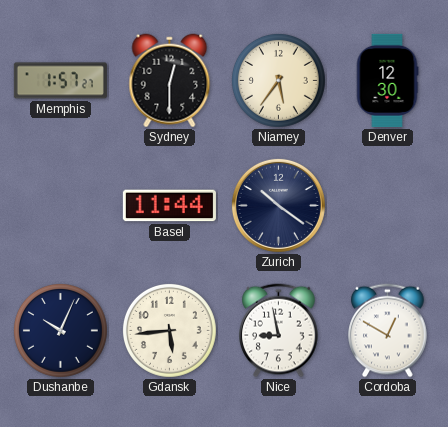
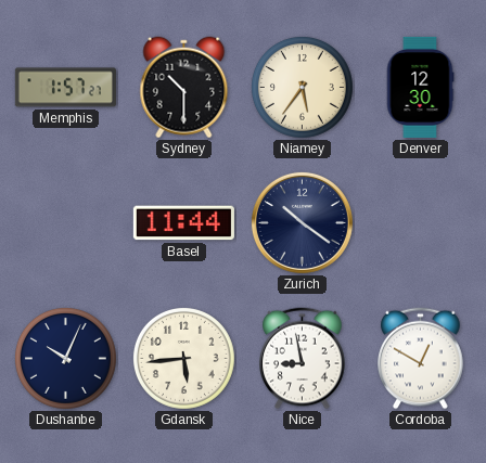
Sydney: 12:30 -> 10:30 (184, 88)
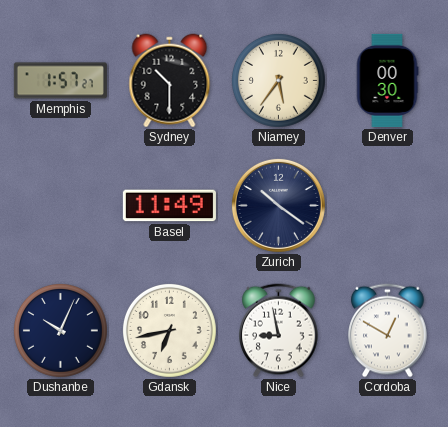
Denver: 12:30 -> 00:30 (387, 80)
Basel: 11:44 -> 11:49 (169, 206)
Gdansk: 5:44 -> 6:43 (169, 330)
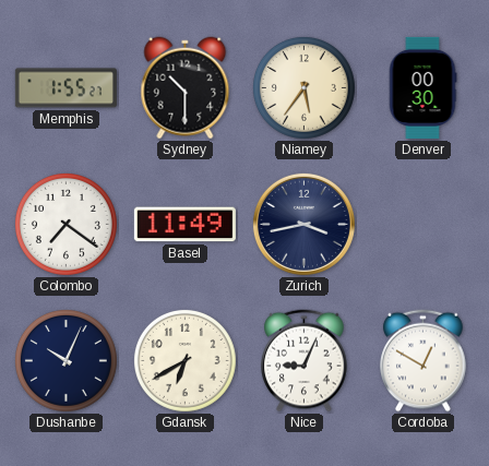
Memphis: 1:57 -> 1:55 (65, 88)
Colombo: none -> 7:21 (65, 224)
Zurich: 10:21 -> 3:43 (303, 224)
Gdansk: 6:43 -> 6:40 (184, 360)
Nice: 8:58 -> 9:04 (305, 361)
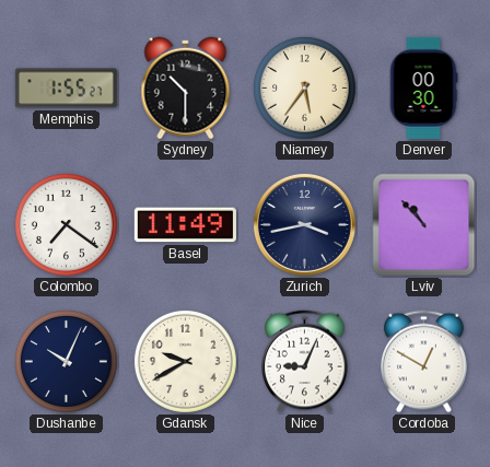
Lviv: none -> 10:53 (424, 225)
Gdansk: 6:40 -> 9:40 (185, 361)
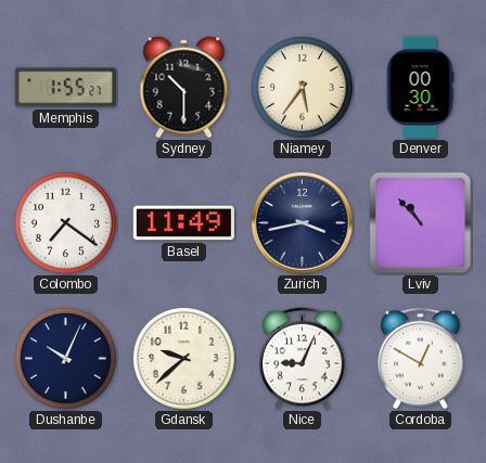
Gdansk: 9:40 -> 9:38 (183, 358)
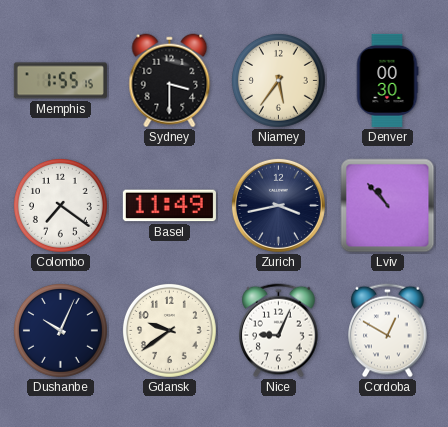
Memphis: 1:55:27 -> 1:55:15 (60, 81)
Sydney: 10:30 -> 3:30 (170, 81)
Gdansk: 9:38 -> 9:39 (169, 330)
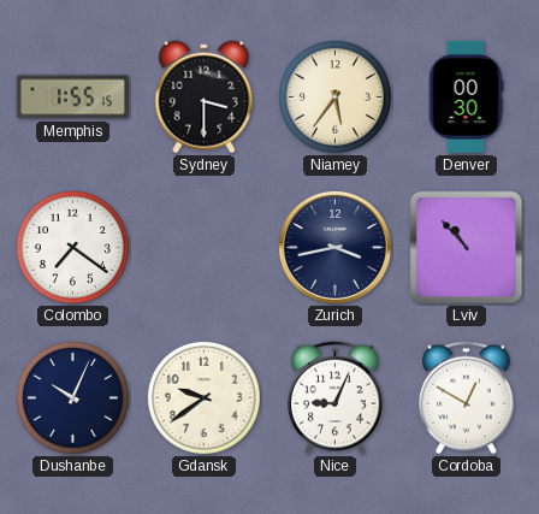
Basel: 11:49 -> none (169, 206)
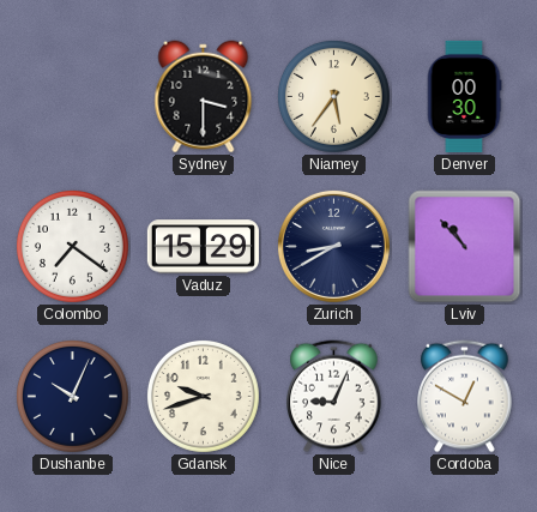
Memphis: 1:55 -> none (72, 98)
Vaduz: none -> 15:29 (203, 247)
Zurich: 3:43 -> 8:40 (333, 246)
Gdansk: 9:39 -> 9:42 (203, 396)
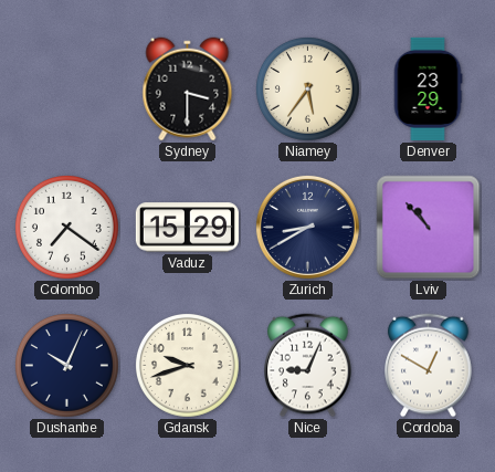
Denver: 00:30 -> 23:29 (428, 88)
